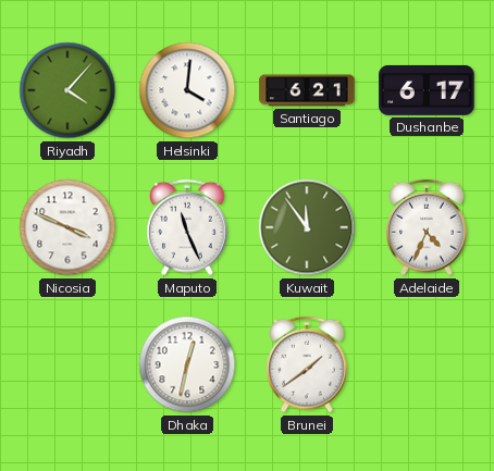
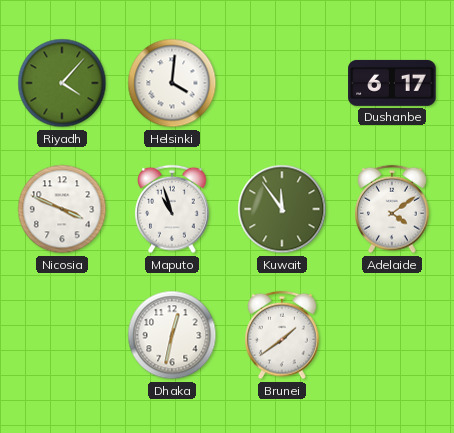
Santiago: 6:21 -> none (307, 90)
Maputo: 11:26 -> 10:57 (172, 209)
Adelaide: 4:34 -> 4:09 (392, 209)
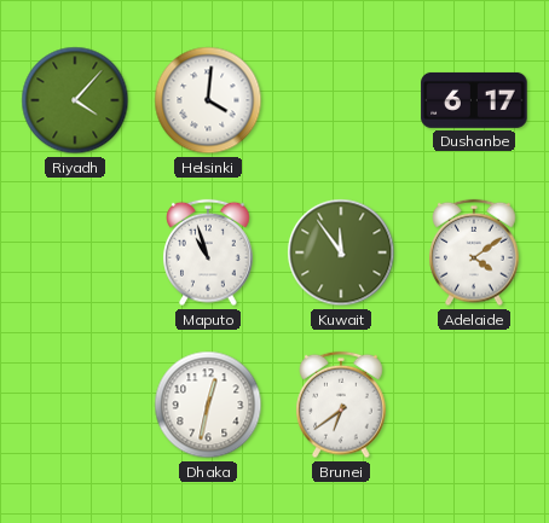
Nicosia: 3:49 -> none (62, 209)
Brunei: 1:39 -> 6:39 (341, 405)
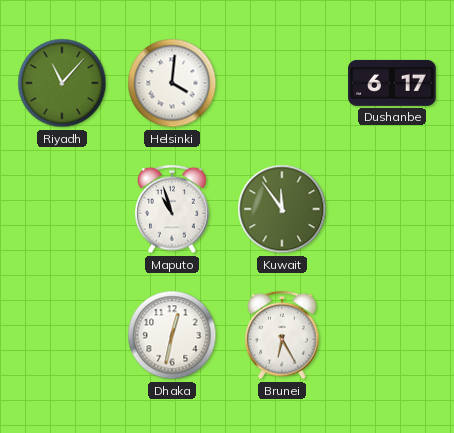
Riyadh: 4:07 -> 11:07 (62, 83)
Adelaide: 4:09 -> none (474, 252)
Brunei: 6:39 -> 6:25 (282, 335)
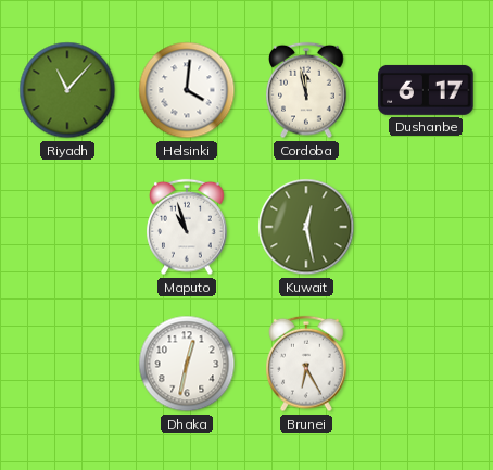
Cordoba: none -> 11:58 (306, 90)
Kuwait: 11:54 -> 12:28 (306, 227)
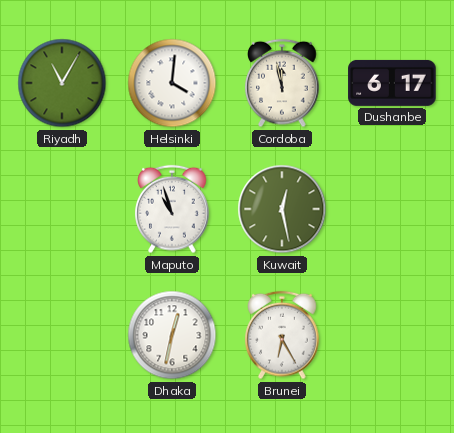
Riyadh: 11:07 -> 11:05 (62, 83)
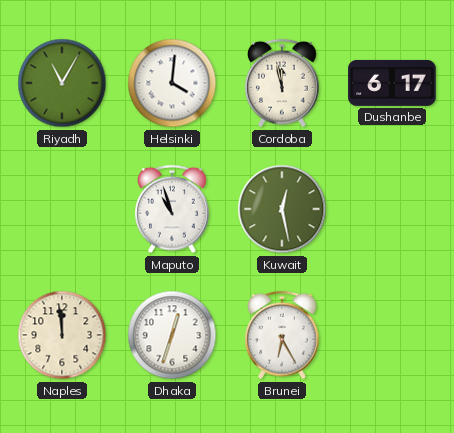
Naples: none -> 11:59 (62, 335)
Dhaka: 12:32 -> 12:33 (172, 335)
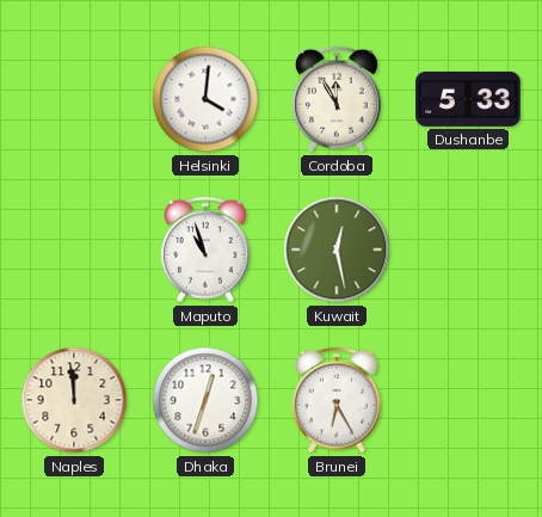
Riyadh: 11:05 -> none (62, 83)
Cordoba: 11:58 -> 11:55 (337, 99)
Dushanbe: 6:17 -> 5:33 (468, 99)
